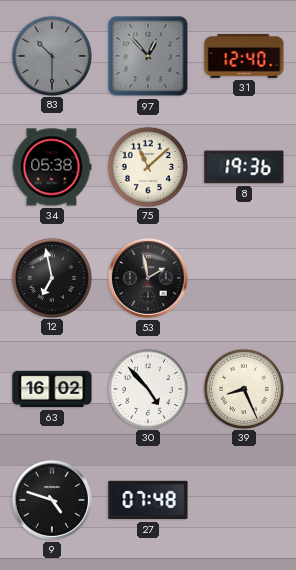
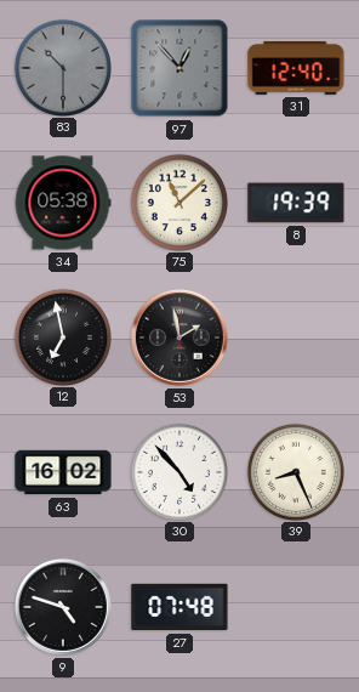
8: 19:36 -> 19:39 (296, 203)
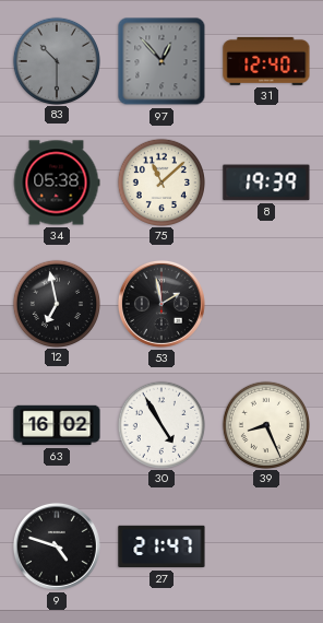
30: 4:53 -> 4:55 (160, 424)
27: 07:48 -> 21:47 (161, 546)
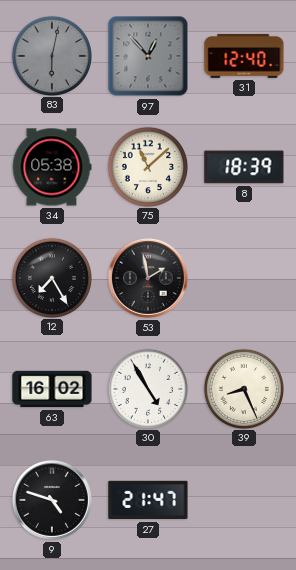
83: 10:30 -> 6:02 (51, 55)
8: 19:39 -> 18:39 (244, 167)
12: 6:58 -> 7:25 (51, 277)
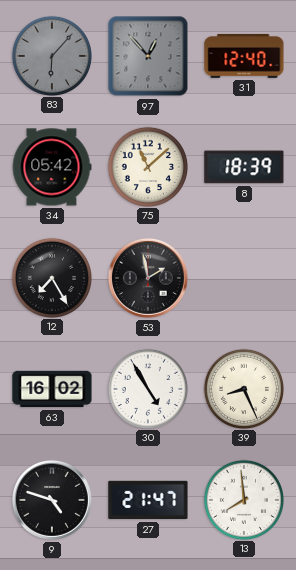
83: 6:02 -> 6:07 (51, 55)
34: 05:38 -> 05:42 (52, 167)
13: none -> 7:59 (243, 499)
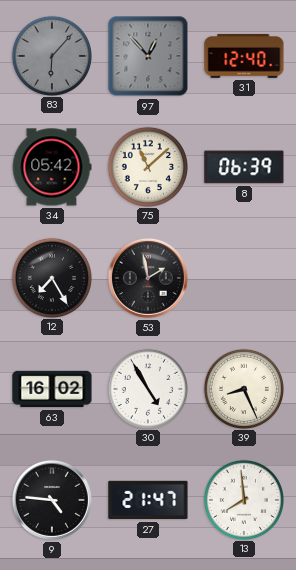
8: 18:39 -> 06:39 (244, 167)
9: 4:48 -> 4:46 (52, 500)
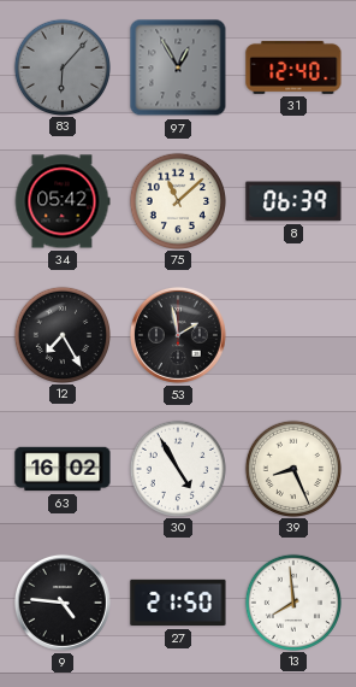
97: 12:53 -> 12:55 (178, 67)
27: 21:47 -> 21:50 (178, 603)
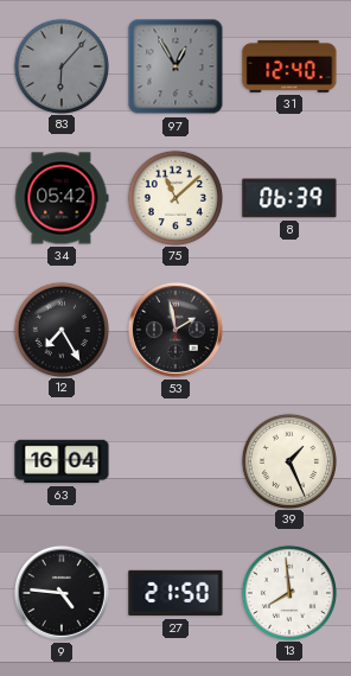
63: 16:02 -> 16:04 (62, 461)
30: 4:55 -> none (177, 468)
39: 8:26 -> 1:26 (288, 460)
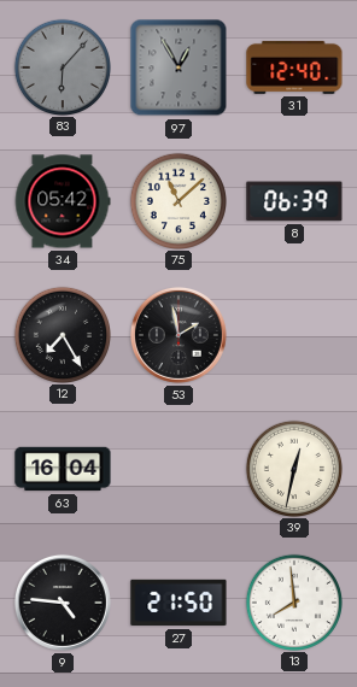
39: 1:26 -> 12:32 (293, 468)
